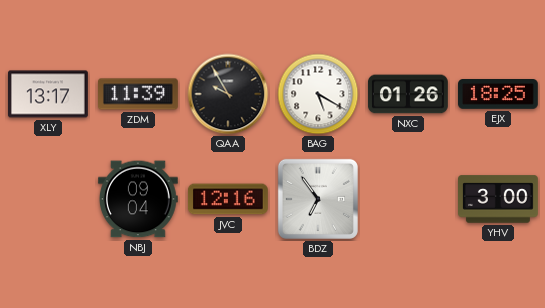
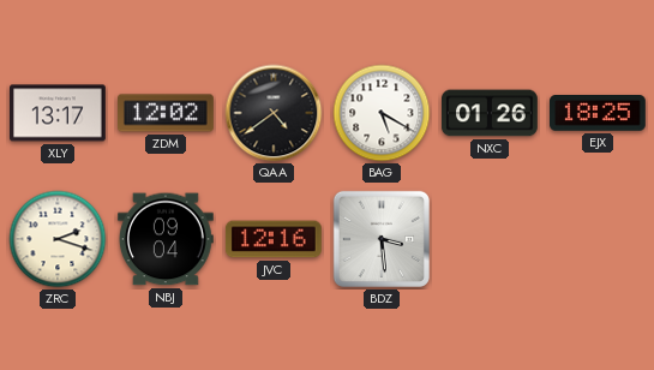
ZDM: 11:39 -> 12:02 (167, 113)
QAA: 9:55 -> 4:39 (274, 113)
ZRC: none -> 2:18 (58, 239)
BDZ: 6:54 -> 3:29 (382, 239)
YHV: 3:00 -> none (499, 199)
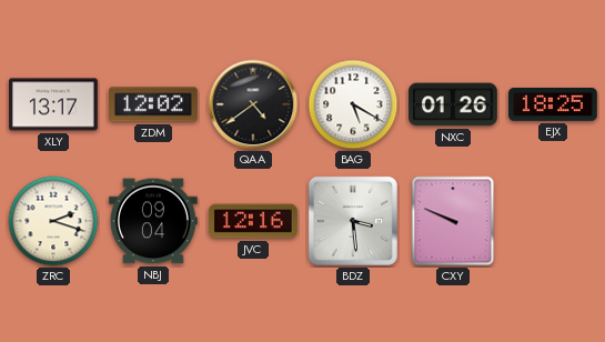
CXY: none -> 9:49 (453, 221)
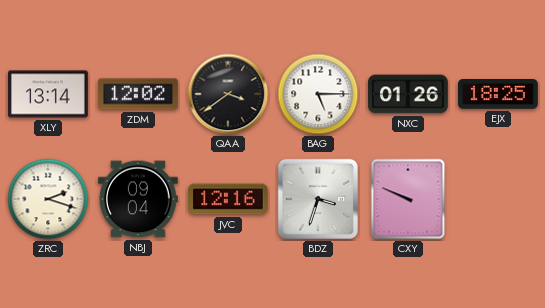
XLY: 13:17 -> 13:14 (49, 94)
QAA: 4:39 -> 3:39 (228, 94)
BAG: 5:20 -> 5:15 (318, 94)
BDZ: 3:29 -> 3:33 (318, 199)
